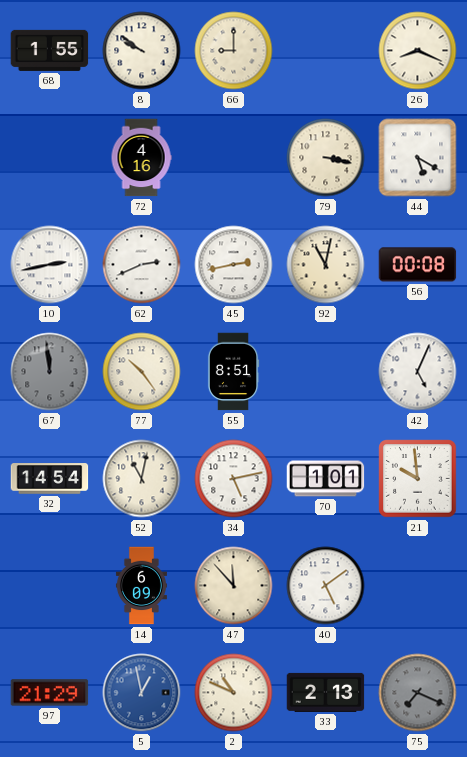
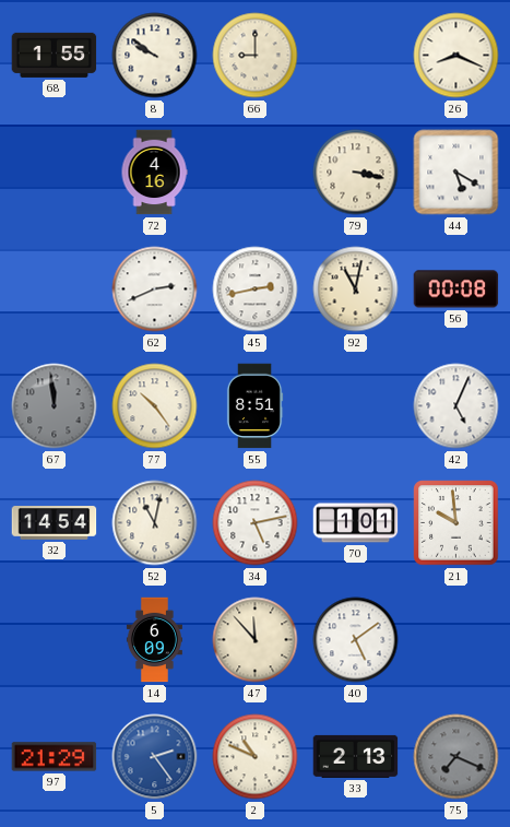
10: 2:43 -> none (50, 265)
5: 12:58 -> 2:24 (155, 757)
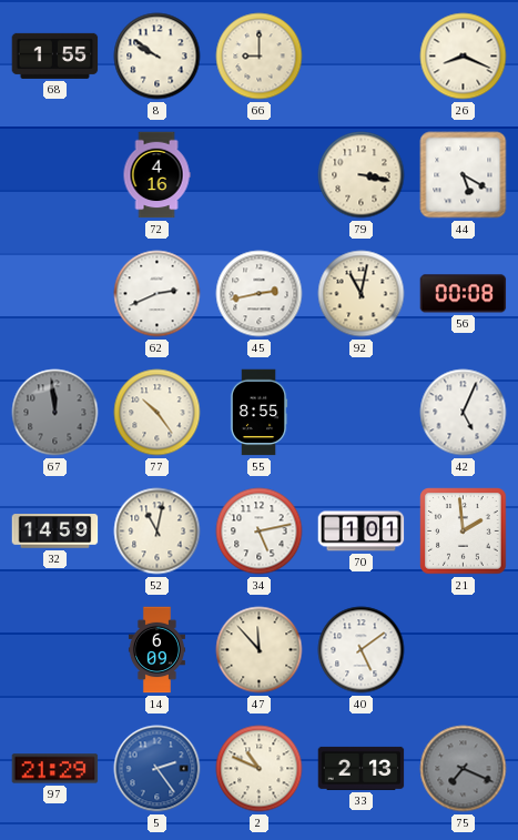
55: 8:51 -> 8:55 (258, 413)
32: 14:54 -> 14:59 (55, 532)
21: 9:59 -> 1:59 (464, 532)
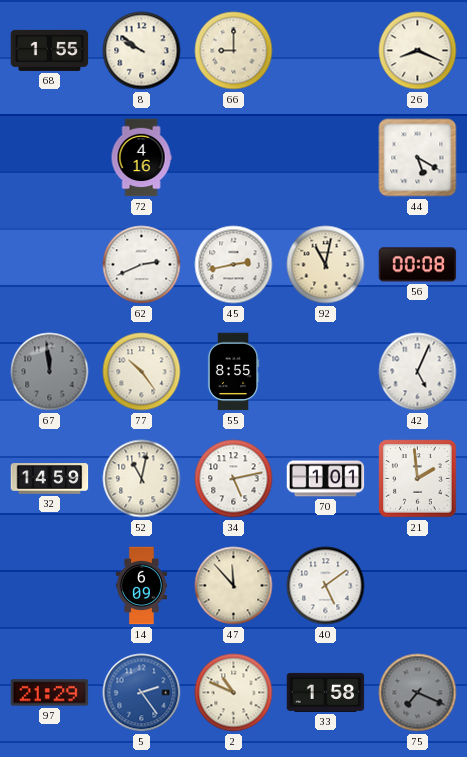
79: 3:17 -> none (362, 175)
33: 2:13 -> 1:58 (326, 692)
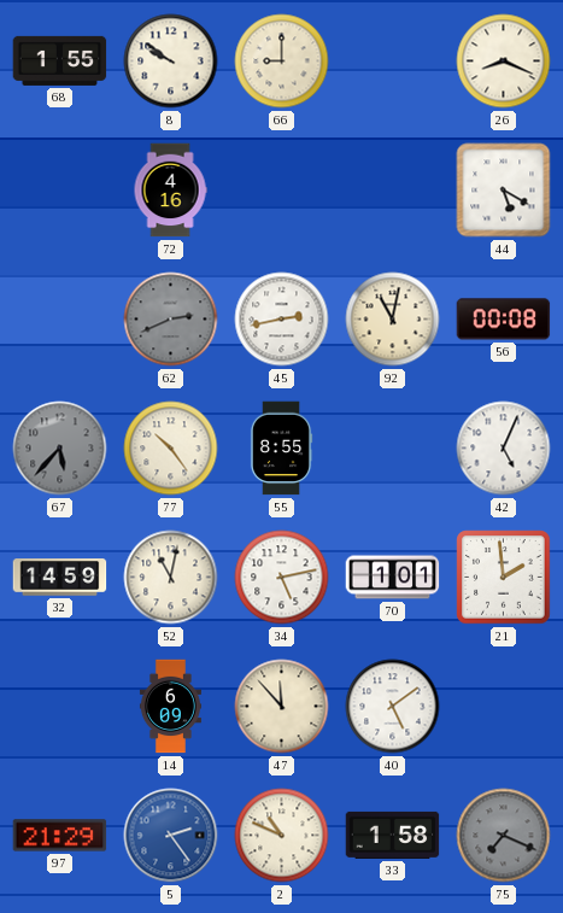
62 dial: white -> grey (171, 320)
67: 11:59 -> 5:37 (60, 449)
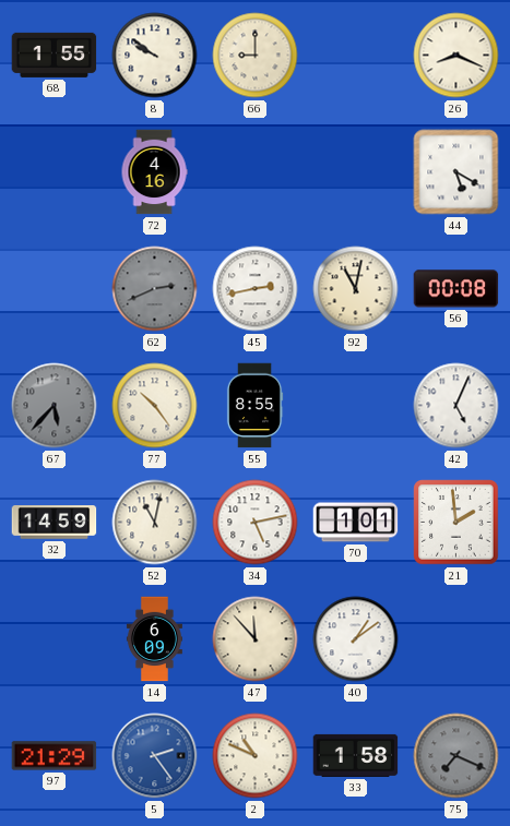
40: 5:09 -> 1:09 (356, 639)
